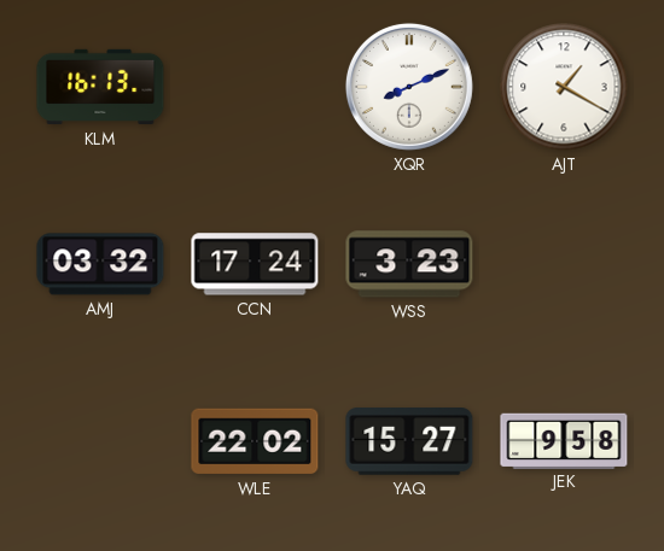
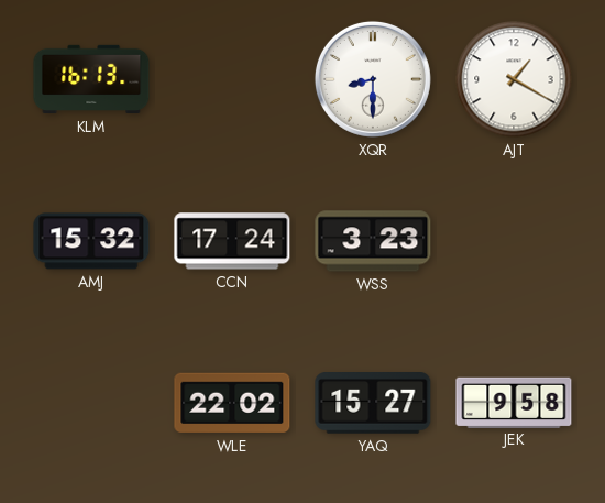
XQR: 8:11 -> 8:30 (373, 79)
AMJ: 03:32 -> 15:32 (91, 241)
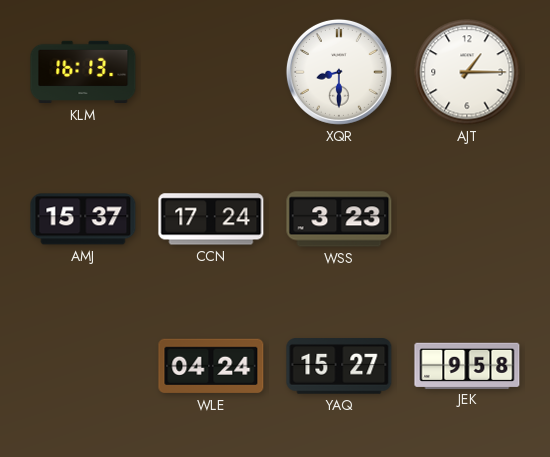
AJT: 1:20 -> 1:15 (467, 72)
AMJ: 15:32 -> 15:37 (83, 219)
WLE: 22:02 -> 04:24 (211, 366)
